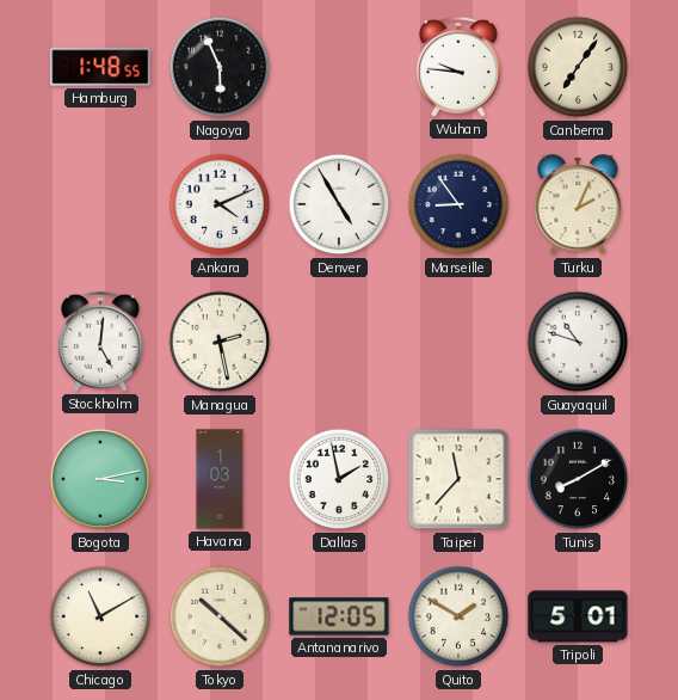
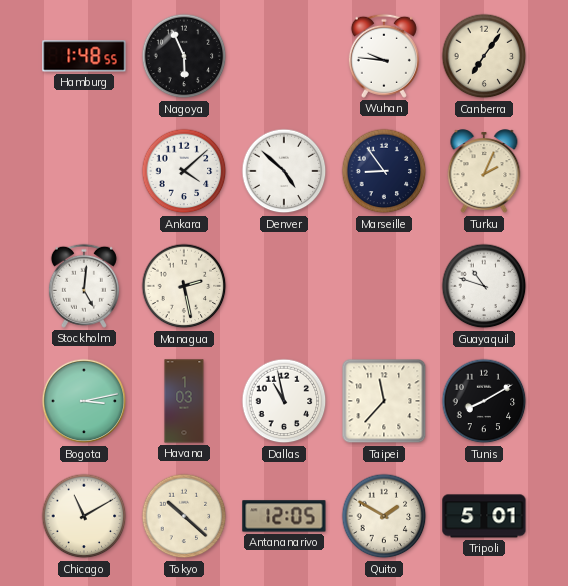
Ankara: 4:11 -> 4:08 (184, 171)
Denver: 4:55 -> 4:52 (284, 171)
Dallas: 1:58 -> 10:58 (284, 401)
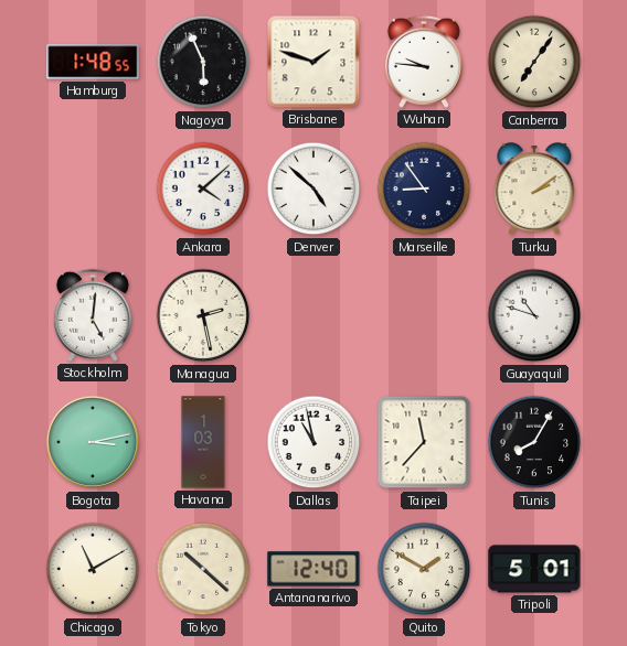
Brisbane: none -> 1:48 (313, 62)
Turku: 2:04 -> 2:09 (534, 190)
Tunis: 8:10 -> 8:05 (534, 442)
Antananarivo: 12:05 -> 12:40 (313, 569)
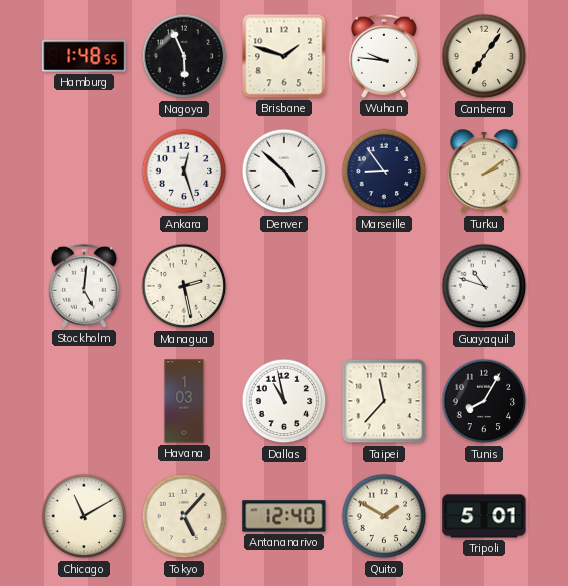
Ankara: 4:08 -> 12:27 (184, 171)
Bogota: 3:13 -> none (93, 442)
Tokyo: 10:22 -> 5:07 (184, 516)
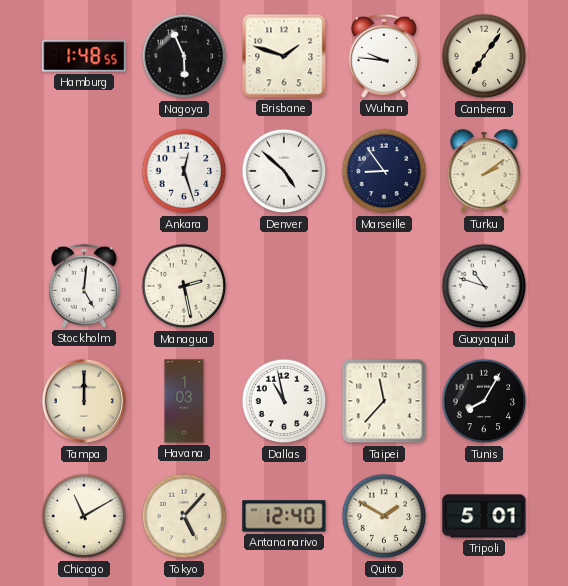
Tampa: none -> 12:00 (84, 401)
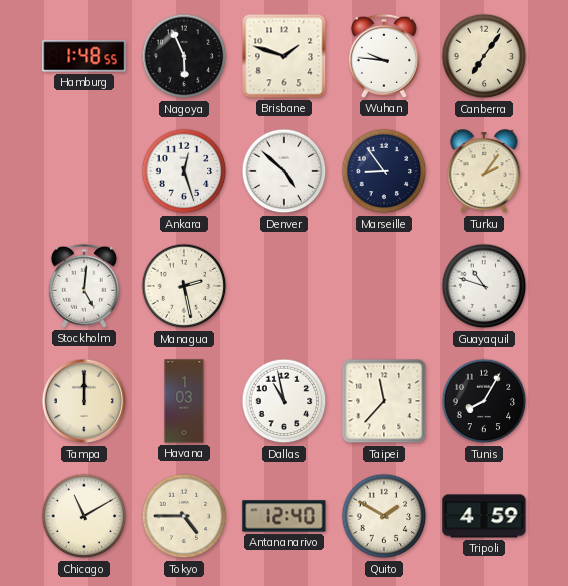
Turku: 2:09 -> 2:06 (484, 172)
Tokyo: 5:07 -> 4:45 (184, 516)
Tripoli: 5:01 -> 4:59 (484, 516)
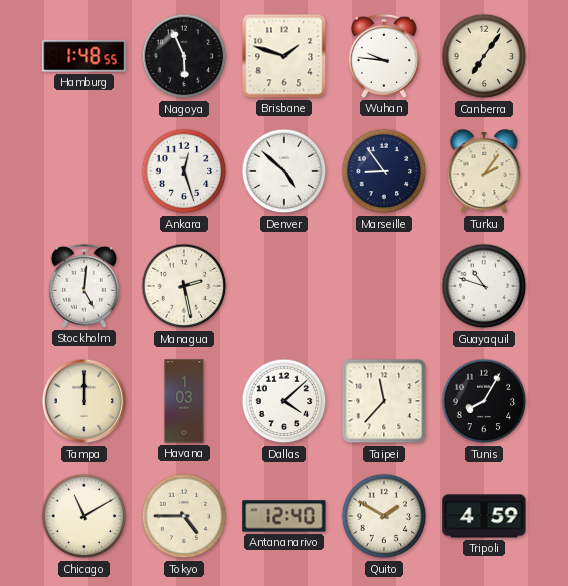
Dallas: 10:58 -> 4:08 (284, 401)
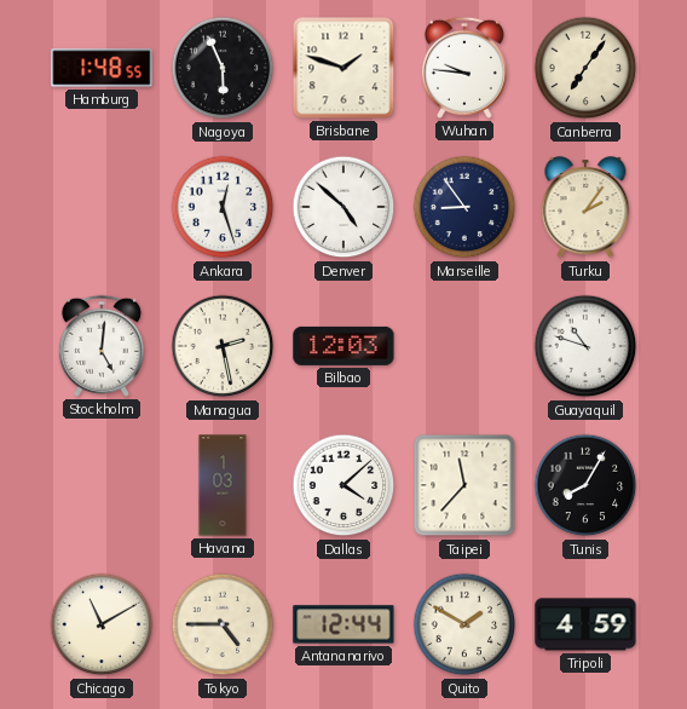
Bilbao: none -> 12:03 (344, 346)
Tampa: 12:00 -> none (84, 401)
Antananarivo: 12:40 -> 12:44 (344, 624)
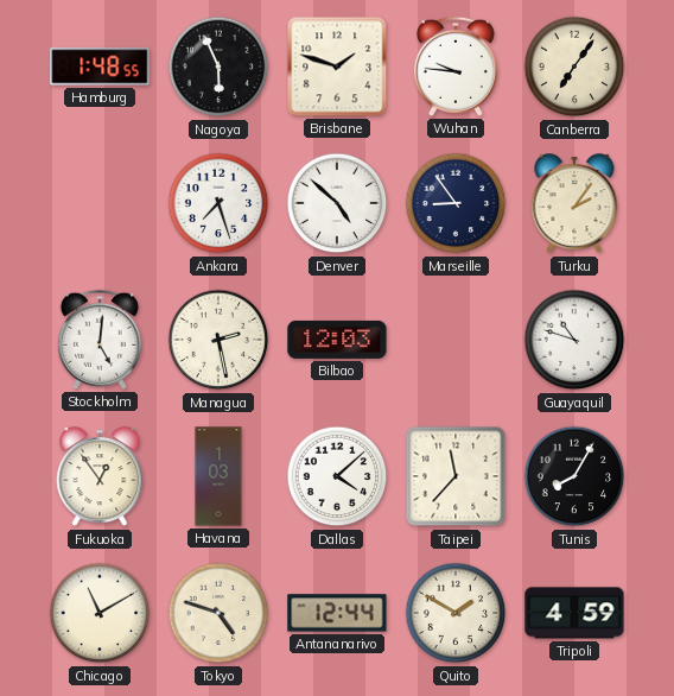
Ankara: 12:27 -> 7:27 (218, 203)
Fukuoka: none -> 12:54 (100, 477)
Tokyo: 4:45 -> 4:48 (218, 613)
